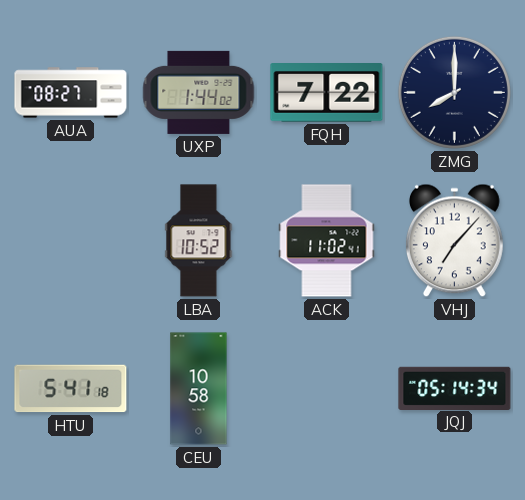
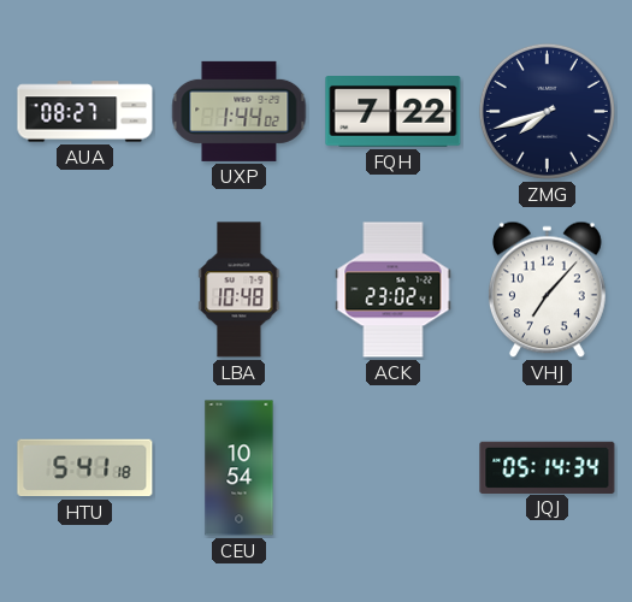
ZMG: 8:00 -> 7:42 (547, 111)
LBA: 10:52 -> 10:48 (240, 290)
ACK: 11:02 -> 23:02 (394, 290)
CEU: 10:58 -> 10:54 (240, 468)
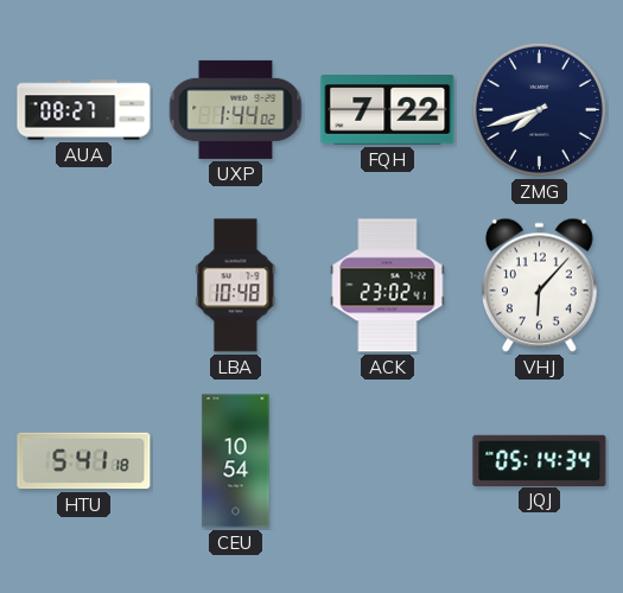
VHJ: 7:07 -> 6:07 (539, 286)
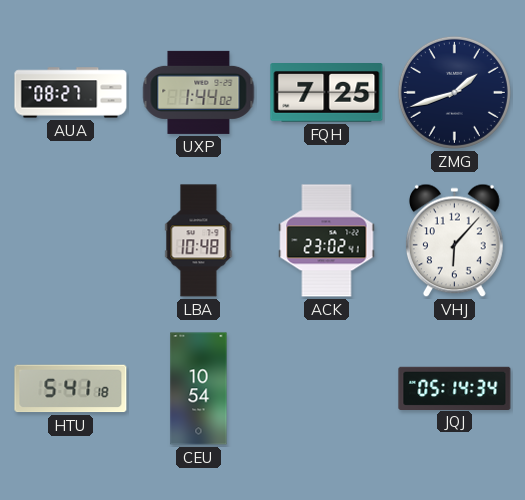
FQH: 7:22 -> 7:25 (327, 93)
ZMG: 7:42 -> 1:42 (454, 92)
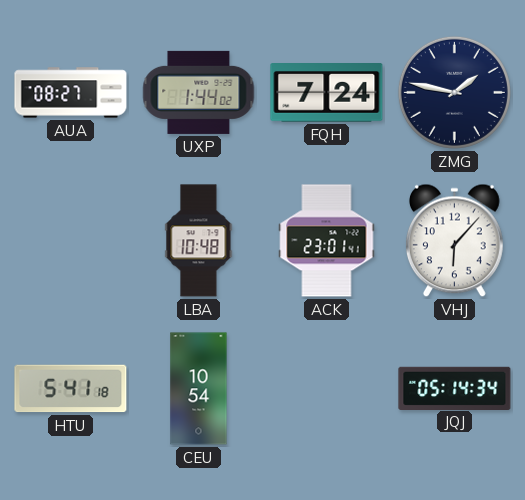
FQH: 7:25 -> 7:24 (327, 93)
ZMG: 1:42 -> 1:47 (454, 92)
ACK: 23:02 -> 23:01 (327, 241)
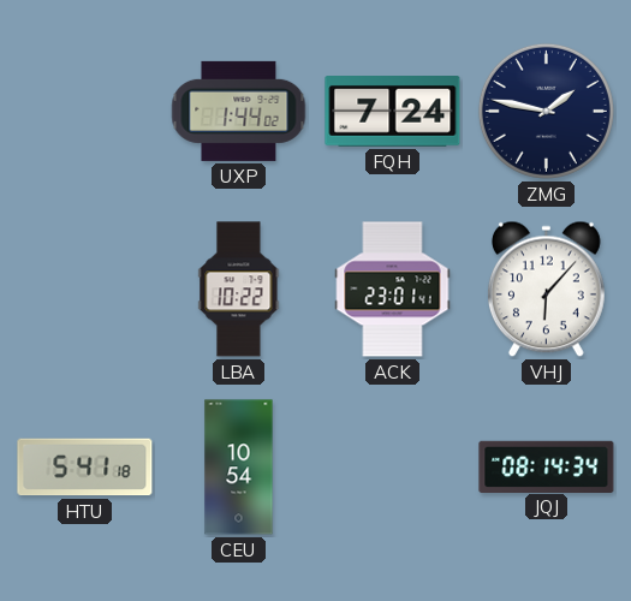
AUA: 08:27 -> none (71, 93)
LBA: 10:48 -> 10:22 (239, 290)
JQJ: 05:14 -> 08:14 (547, 466)
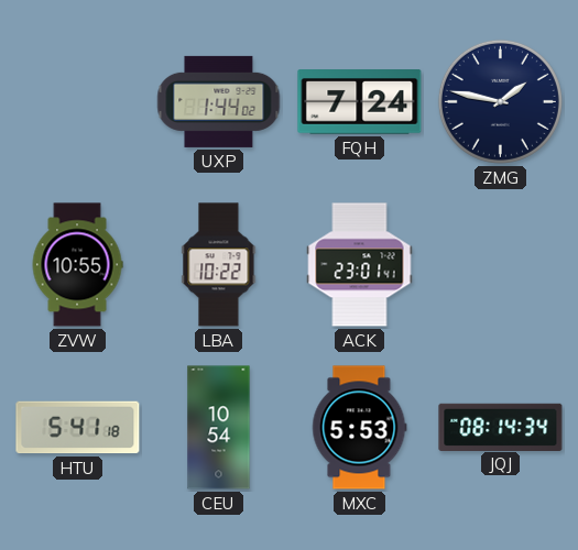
ZVW: none -> 10:55 (77, 265)
VHJ: 6:07 -> none (546, 290)
MXC: none -> 5:53 (360, 428)
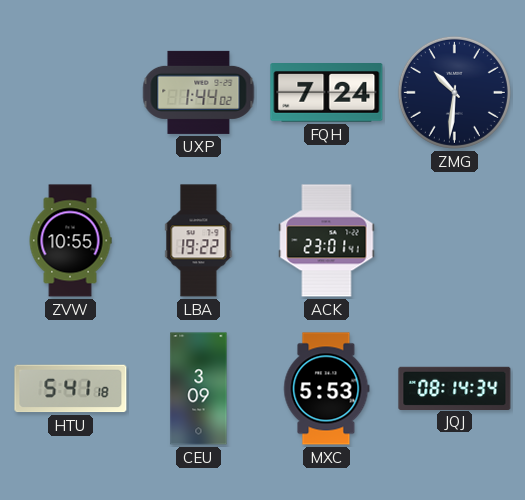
ZMG: 1:47 -> 10:31 (454, 92)
LBA: 10:22 -> 19:22 (199, 241)
CEU: 10:54 -> 3:09 (199, 389)
